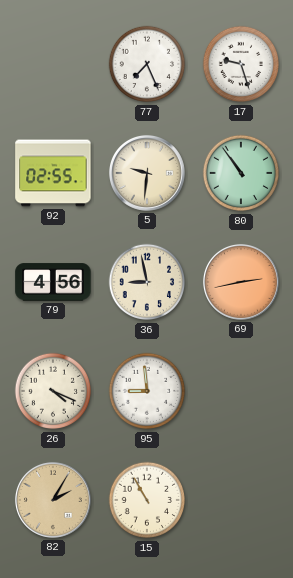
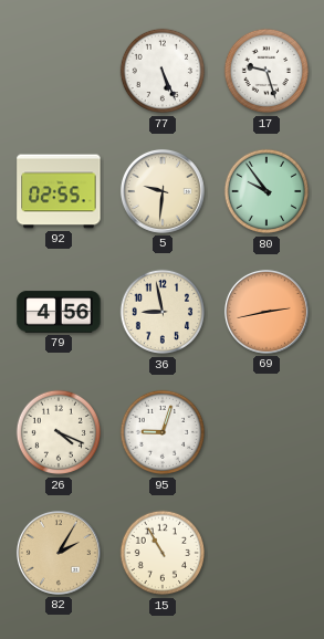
77: 7:26 -> 5:26 (163, 71)
80: 10:54 -> 9:54 (266, 191)
95: 8:59 -> 9:03 (163, 432)
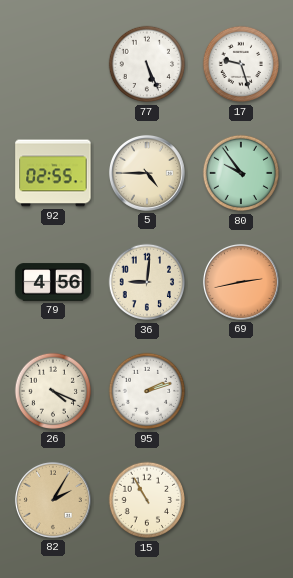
5: 9:31 -> 4:45 (147, 173)
36: 8:58 -> 9:01 (147, 282)
95: 9:03 -> 2:12 (147, 391)
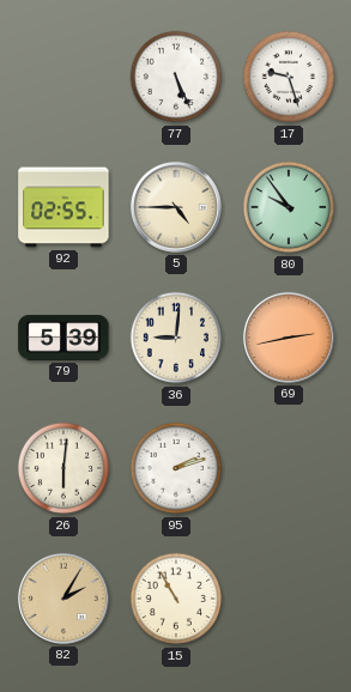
79: 4:56 -> 5:39 (63, 338)
26: 4:19 -> 6:01 (63, 468)
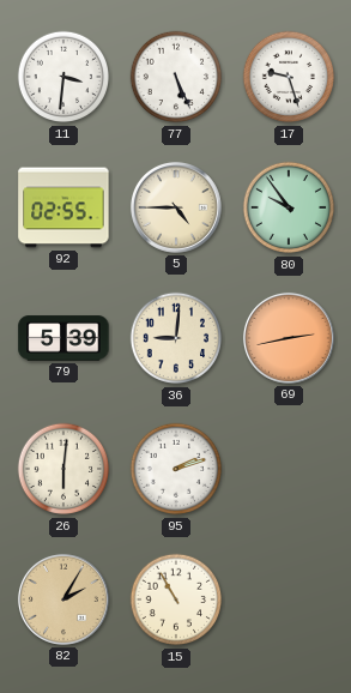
11: none -> 3:31 (63, 77)
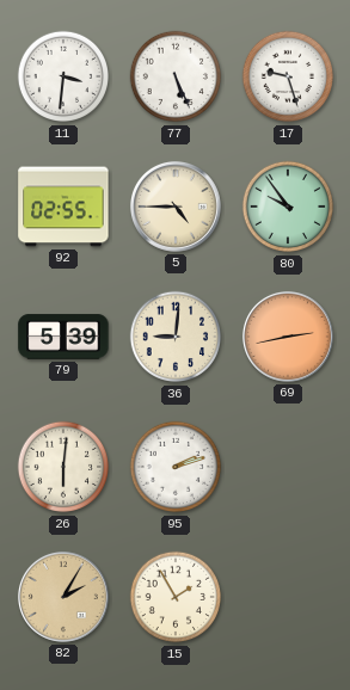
15: 10:55 -> 1:55 (176, 597)
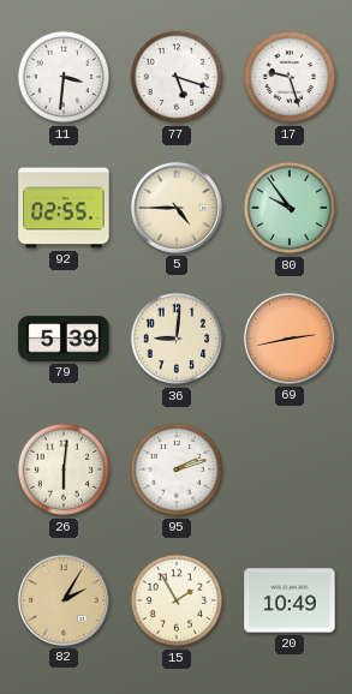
77: 5:26 -> 5:18 (177, 77)
20: none -> 10:49 (290, 600)
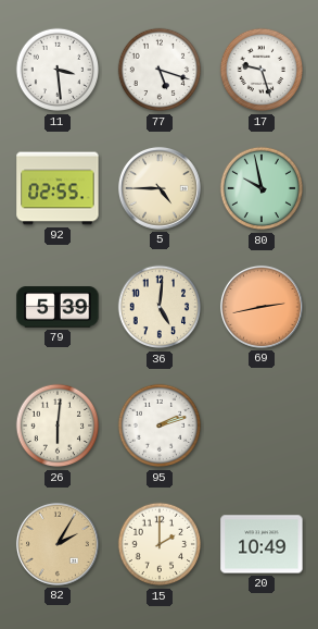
11: 3:31 -> 3:29 (58, 70)
80: 9:54 -> 9:58 (262, 188)
36: 9:01 -> 5:01 (160, 307)
15: 1:55 -> 2:00 (160, 544)
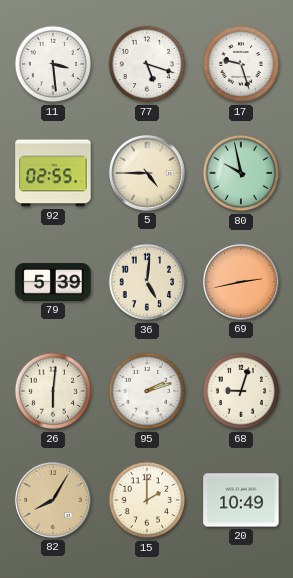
68: none -> 9:03 (241, 391)
82: 2:05 -> 8:05 (53, 500)
